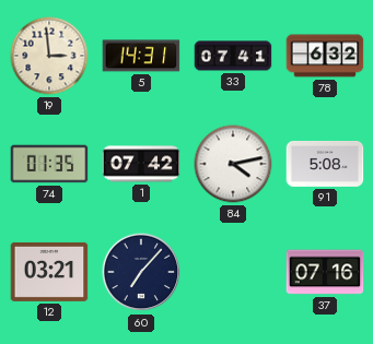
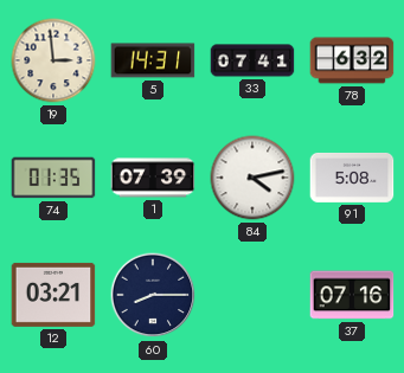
1: 07:42 -> 07:39 (153, 178)
60: 7:07 -> 8:15 (153, 295)
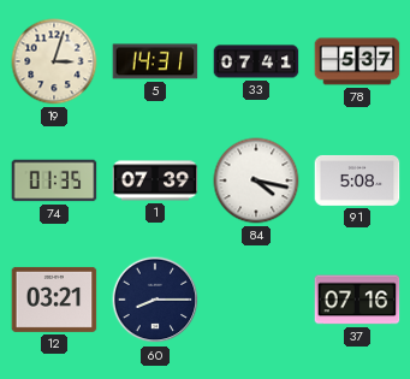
19: 2:59 -> 3:03 (54, 61)
78: 6:32 -> 5:37 (357, 61)
84: 4:13 -> 4:17 (256, 180)
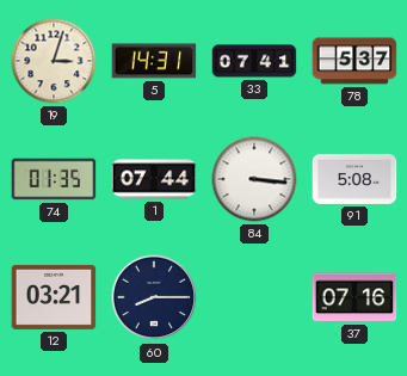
1: 07:39 -> 07:44 (154, 179)
84: 4:17 -> 3:16 (254, 179)
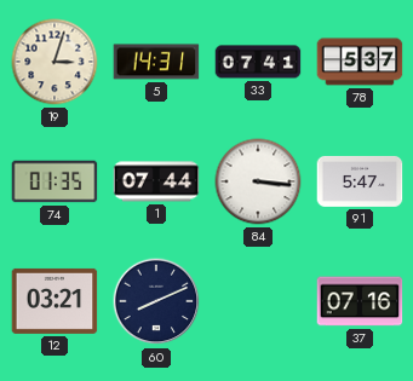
91: 5:08 -> 5:47 (360, 181)
60: 8:15 -> 8:11 (156, 301)
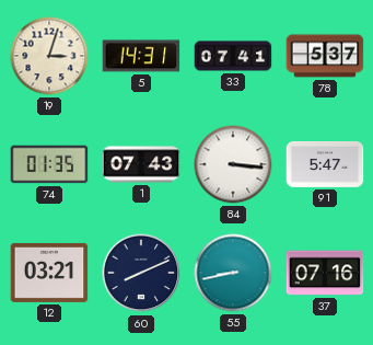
1: 07:44 -> 07:43 (141, 164)
55: none -> 8:43 (233, 273)
